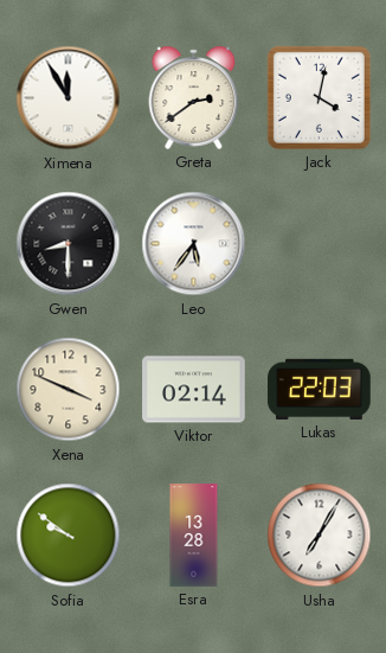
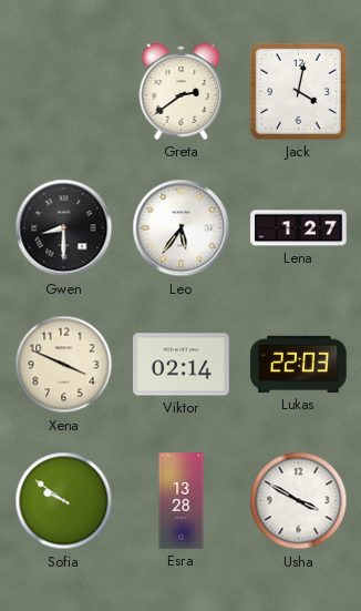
Ximena: 11:55 -> none (69, 98)
Lena: none -> 1:27 (299, 228)
Usha: 7:05 -> 3:50 (299, 501)
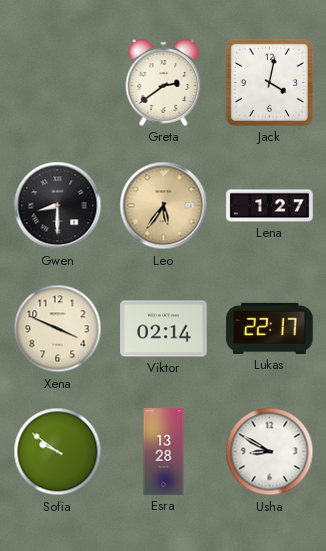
Leo dial: white -> champagne (164, 206)
Lukas: 22:03 -> 22:17 (270, 328)
Usha: 3:50 -> 8:50 (270, 452)
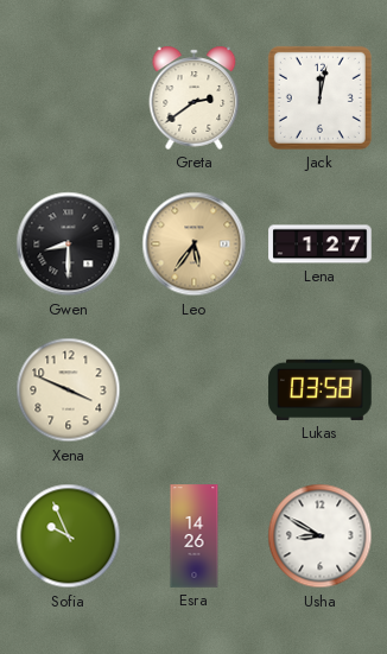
Jack: 4:02 -> 12:02 (319, 97)
Viktor: 02:14 -> none (164, 329)
Lukas: 22:17 -> 03:58 (321, 389)
Sofia: 9:51 -> 9:56 (69, 536)
Esra: 13:28 -> 14:26 (195, 536)
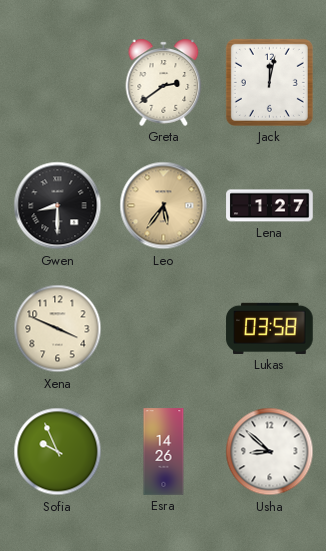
Usha: 8:50 -> 8:52 (270, 452)
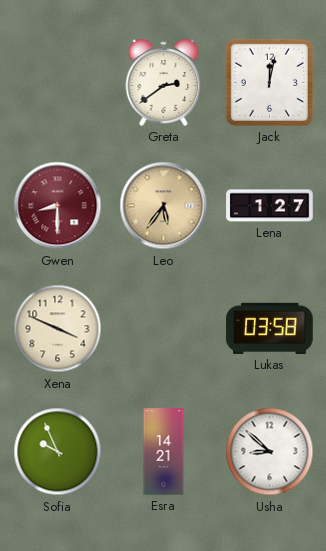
Gwen dial: black -> burgundy (58, 206)
Esra: 14:26 -> 14:21 (164, 452)
